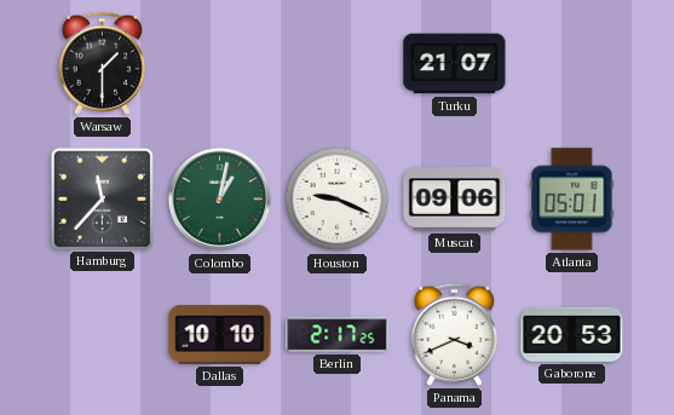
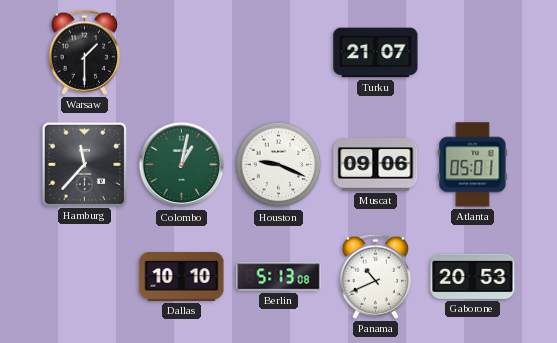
Berlin: 2:17 -> 5:13 (279, 277)
Panama: 3:41 -> 10:41 (375, 276)
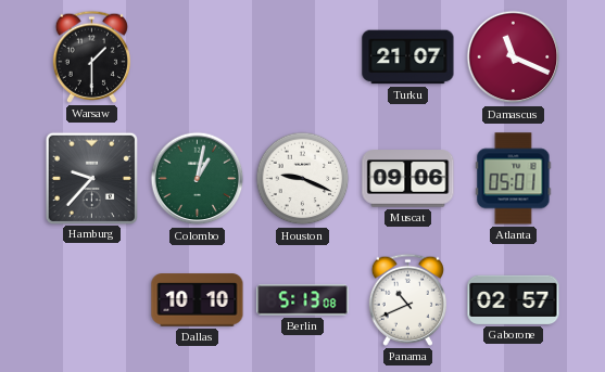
Damascus: none -> 11:19 (514, 57)
Hamburg: 11:37 -> 9:37 (91, 178)
Gaborone: 20:53 -> 02:57 (514, 299)
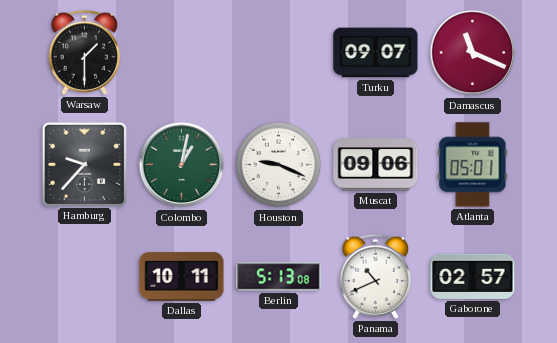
Turku: 21:07 -> 09:07 (376, 53)
Dallas: 10:10 -> 10:11 (182, 277)
